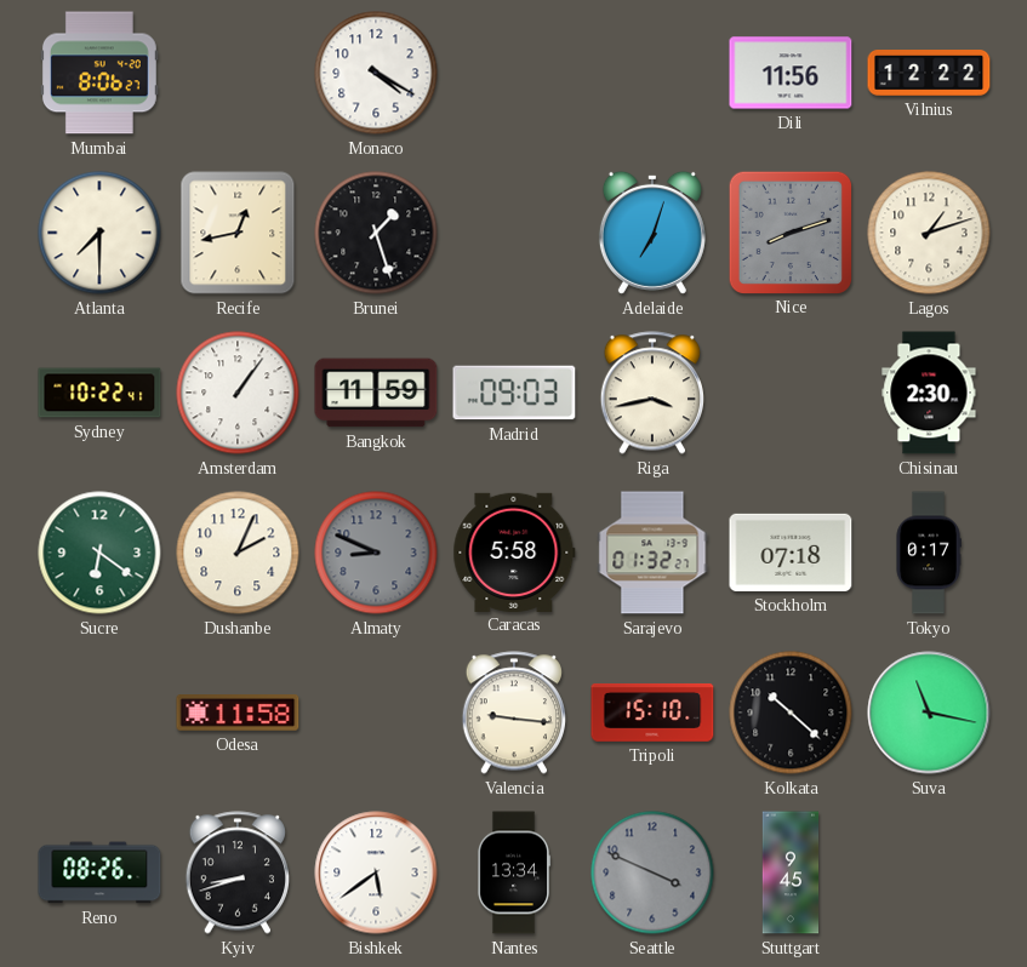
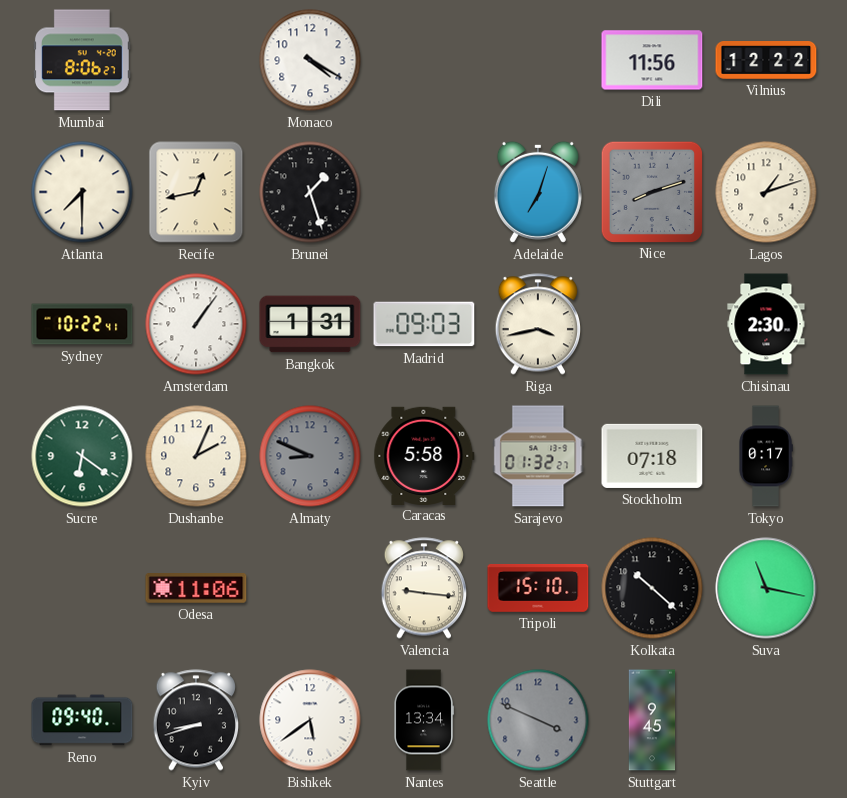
Bangkok: 11:59 -> 1:31 (310, 324)
Odesa: 11:58 -> 11:06 (196, 589)
Reno: 08:26 -> 09:40 (82, 720)
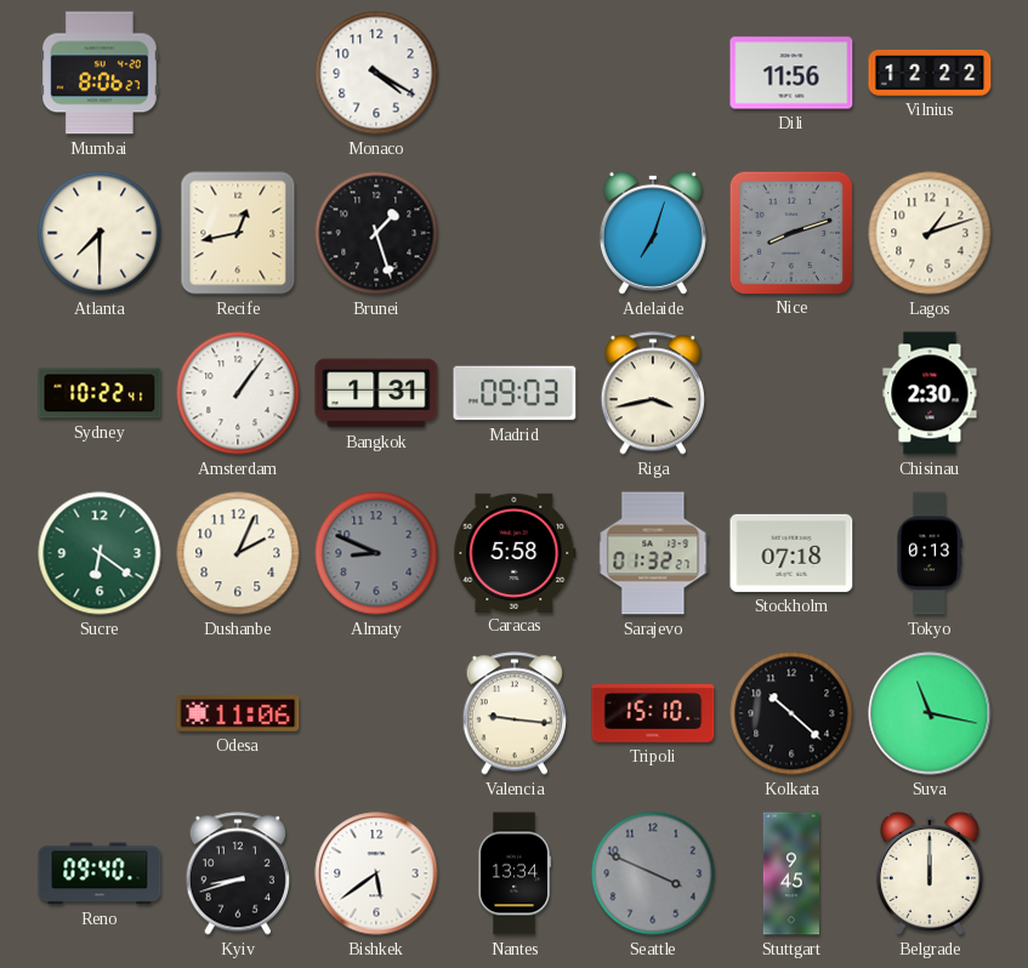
Tokyo: 0:17 -> 0:13 (930, 553)
Belgrade: none -> 12:00 (930, 873)
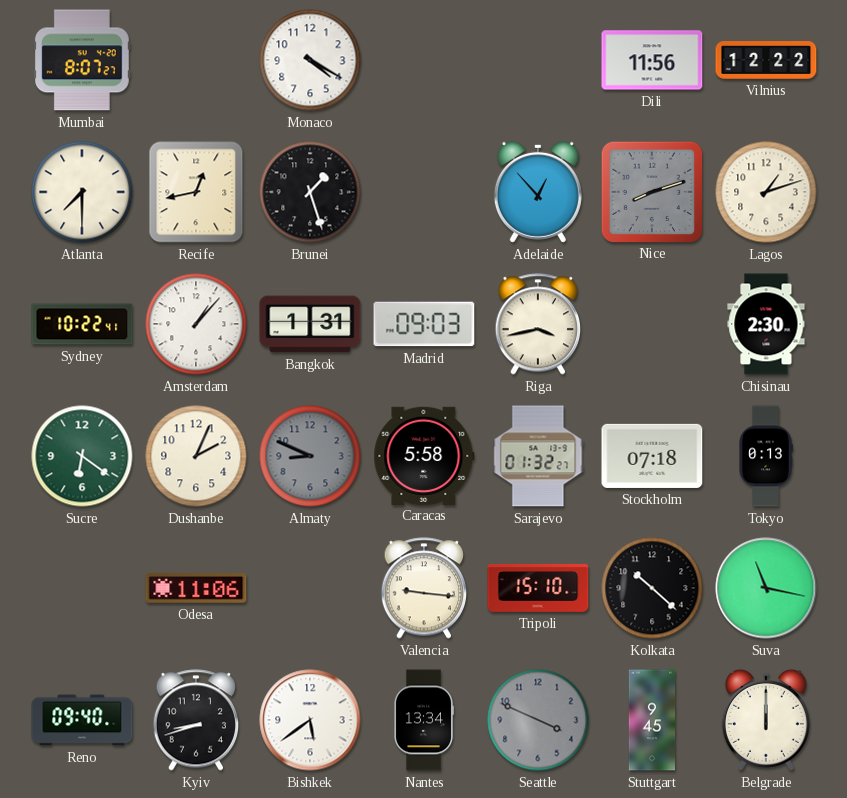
Mumbai: 8:06 -> 8:07 (82, 60)
Adelaide: 7:03 -> 12:53 (538, 192)
Amsterdam: 1:06 -> 1:07 (196, 324)
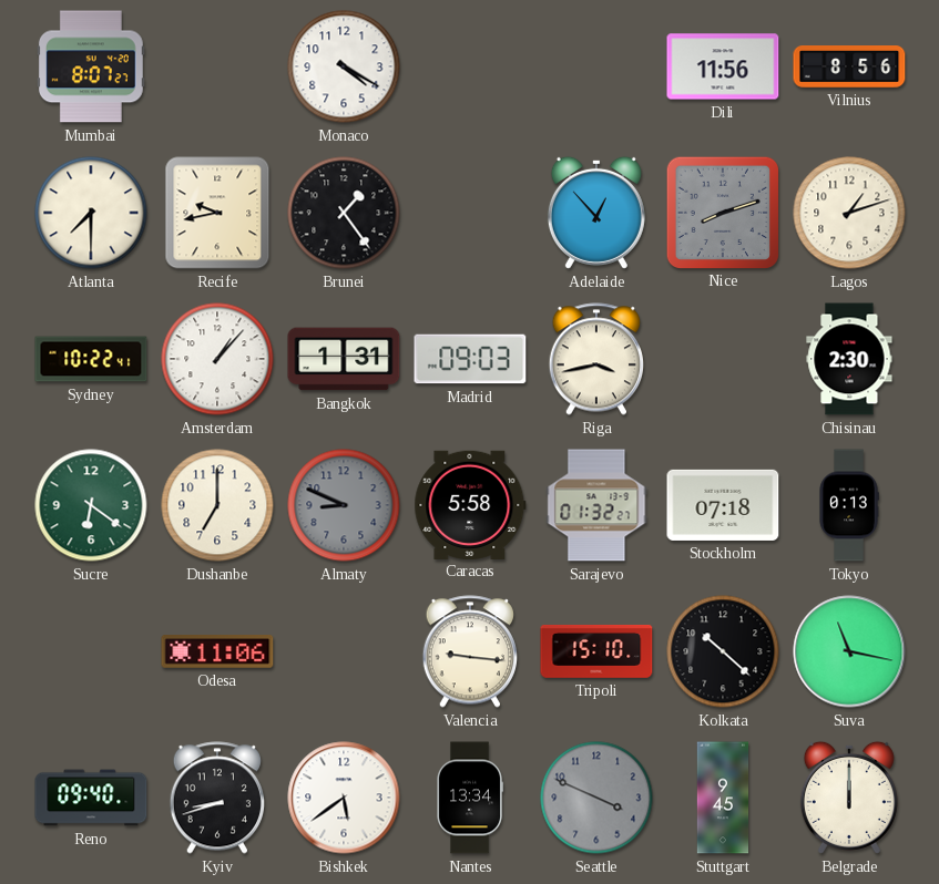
Vilnius: 12:22 -> 8:56 (849, 68)
Recife: 12:43 -> 9:43 (217, 213)
Brunei: 1:27 -> 1:24 (344, 213)
Dushanbe: 2:04 -> 7:00 (217, 505)
